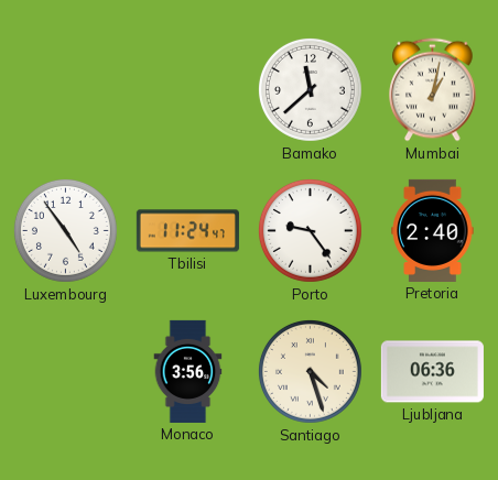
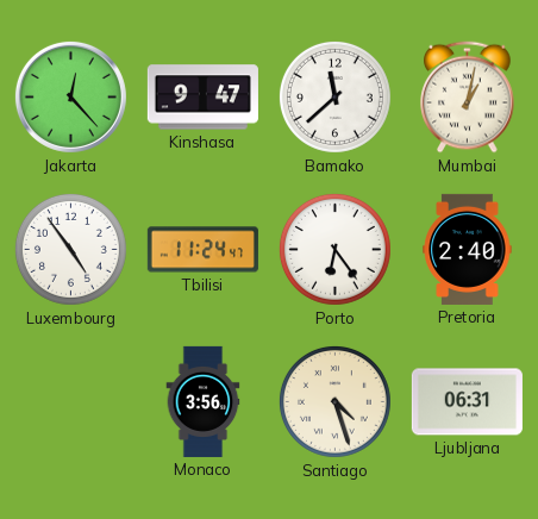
Jakarta: none -> 12:23 (70, 96)
Kinshasa: none -> 9:47 (202, 98)
Porto: 9:24 -> 6:24 (334, 249)
Ljubljana: 06:36 -> 06:31 (467, 402)
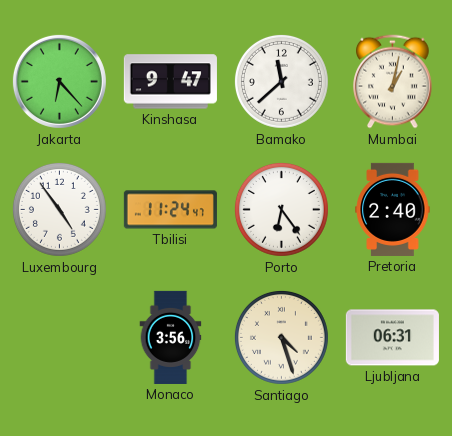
Jakarta: 12:23 -> 6:23 (59, 81)
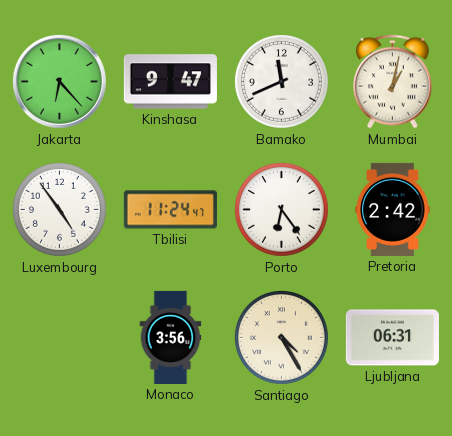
Bamako: 11:38 -> 11:41 (281, 81)
Pretoria: 2:40 -> 2:42 (393, 209)
Santiago: 4:27 -> 4:25 (281, 337)
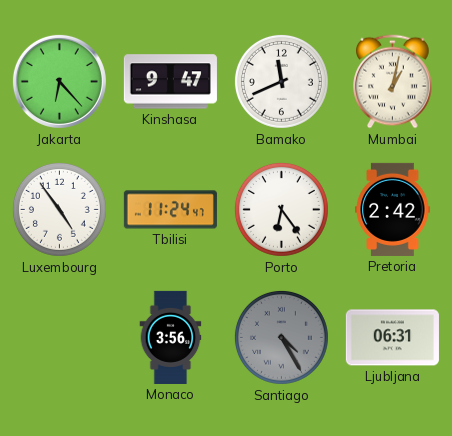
Santiago dial: cream -> grey (281, 337)
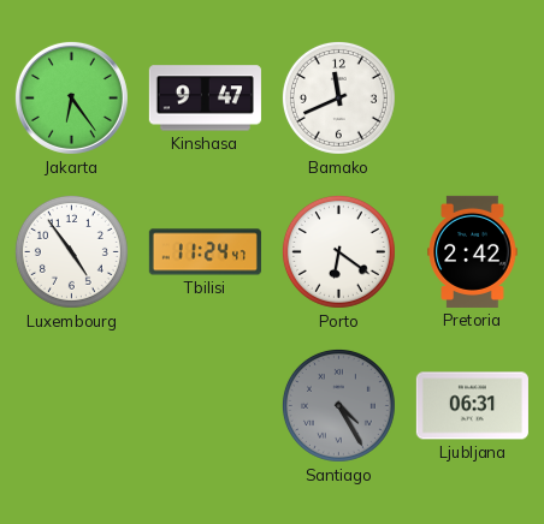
Jakarta: 6:23 -> 6:24 (71, 97)
Mumbai: 1:02 -> none (393, 82)
Porto: 6:24 -> 6:21 (338, 251)
Monaco: 3:56 -> none (171, 337)
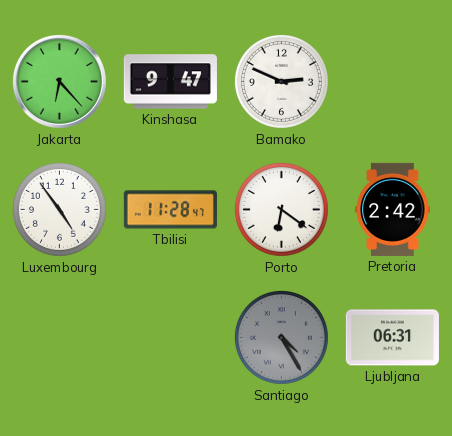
Jakarta: 6:24 -> 6:23 (59, 81)
Bamako: 11:41 -> 2:49 (281, 81)
Tbilisi: 11:24 -> 11:28 (170, 210)
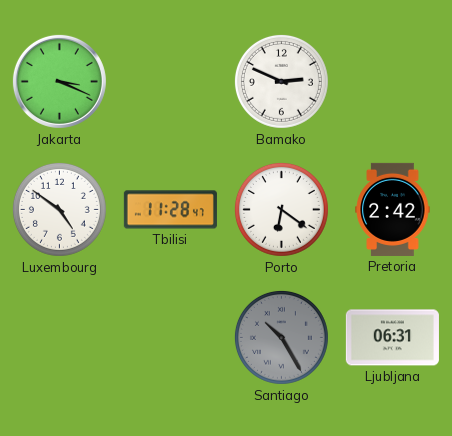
Jakarta: 6:23 -> 3:19 (59, 81)
Kinshasa: 9:47 -> none (170, 82)
Luxembourg: 4:54 -> 4:51 (59, 209)
Santiago: 4:25 -> 10:25 (281, 337)
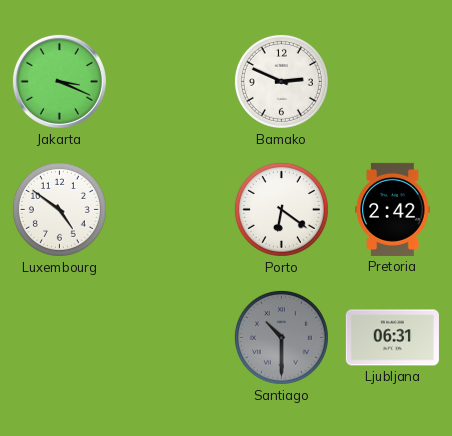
Tbilisi: 11:28 -> none (170, 210)
Santiago: 10:25 -> 10:30 (281, 337)
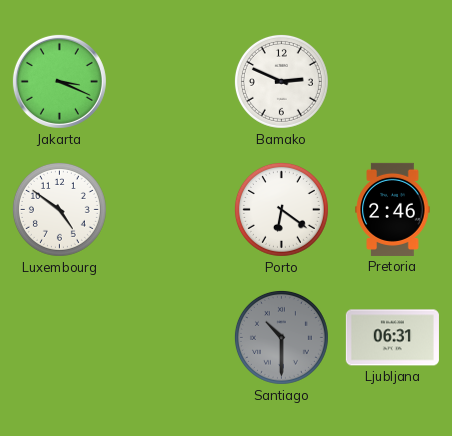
Pretoria: 2:42 -> 2:46 (393, 209)
